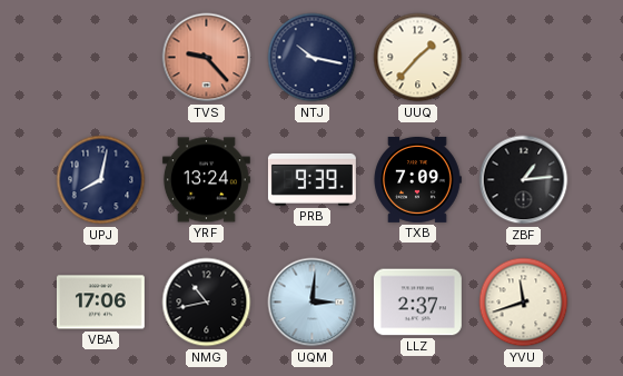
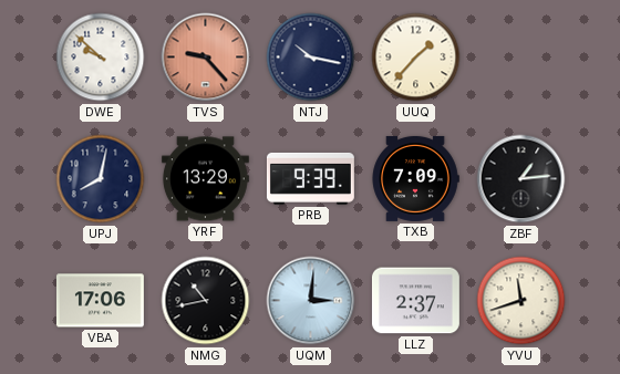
DWE: none -> 9:52 (101, 58)
YRF: 13:24 -> 13:29 (205, 179)
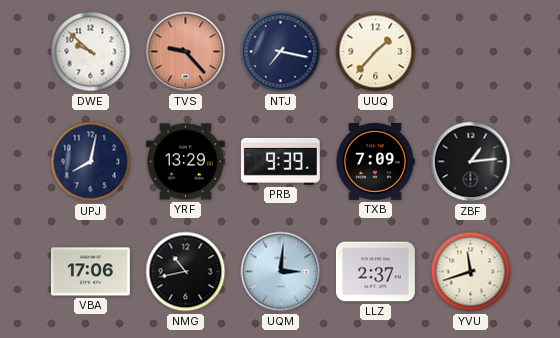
NTJ: 10:17 -> 7:17 (281, 52)
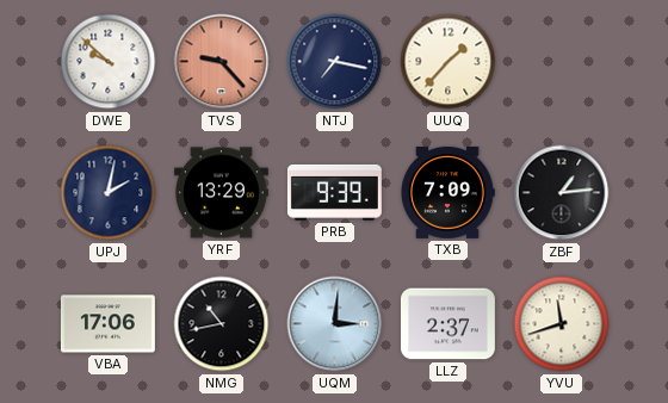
UPJ: 8:02 -> 2:02 (109, 193)
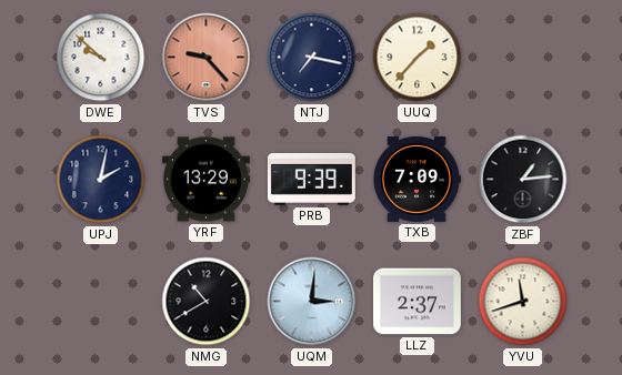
VBA: 17:06 -> none (107, 324)
NMG: 10:43 -> 10:40 (207, 302)
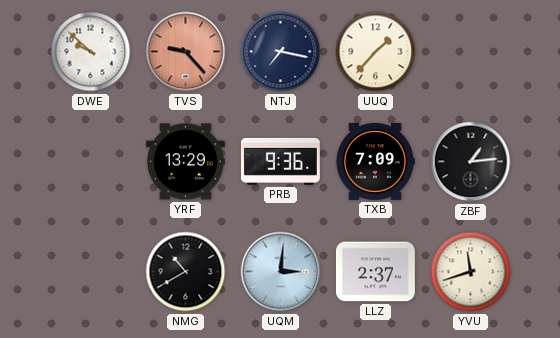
UPJ: 2:02 -> none (101, 180)
PRB: 9:39 -> 9:36 (280, 161)
